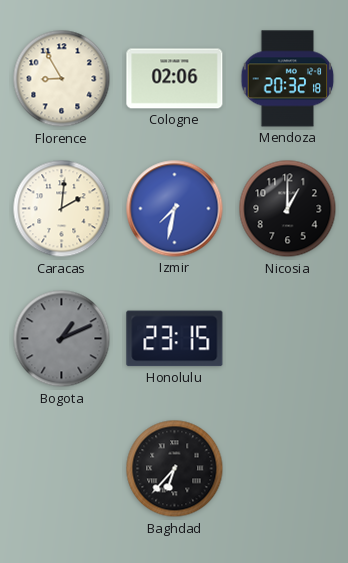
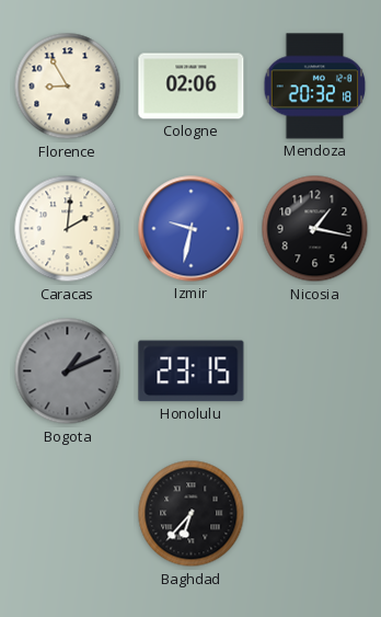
Izmir: 7:32 -> 9:32 (192, 229)
Nicosia: 1:00 -> 1:17 (315, 229)
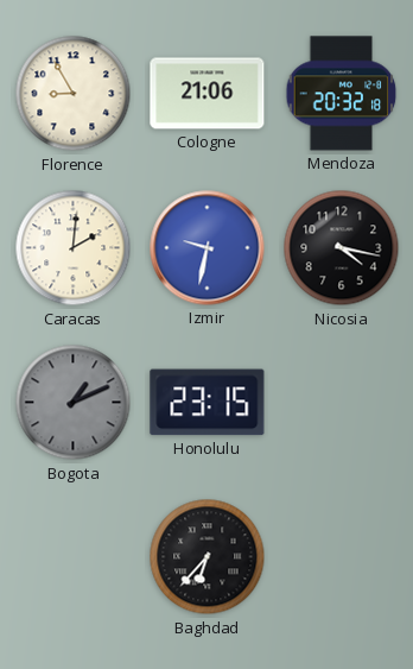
Cologne: 02:06 -> 21:06 (208, 94)
Nicosia: 1:17 -> 4:17 (342, 248)
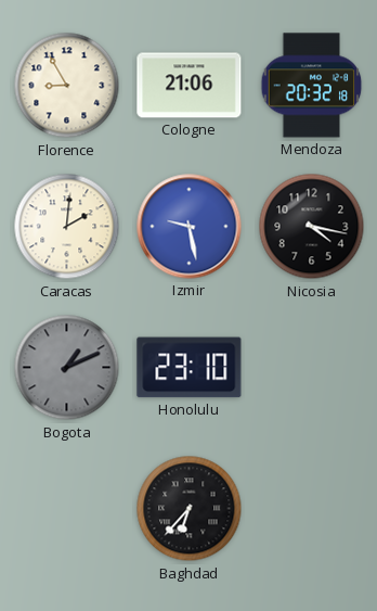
Izmir: 9:32 -> 9:28 (190, 227)
Honolulu: 23:15 -> 23:10 (190, 368)
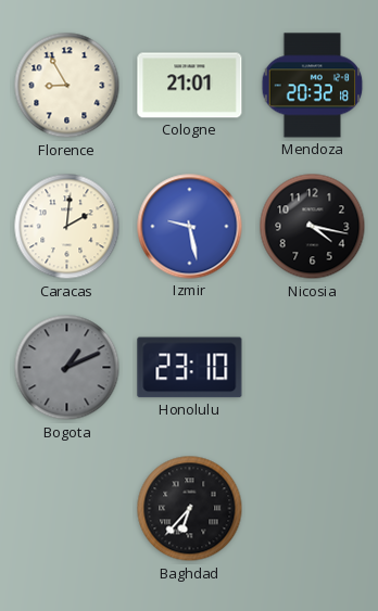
Cologne: 21:06 -> 21:01 (190, 86)
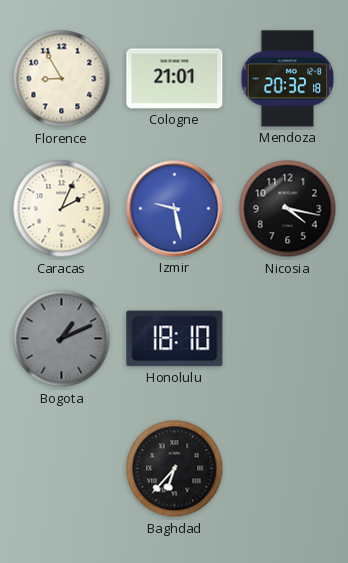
Caracas: 2:01 -> 2:04 (62, 209)
Honolulu: 23:10 -> 18:10 (175, 339)
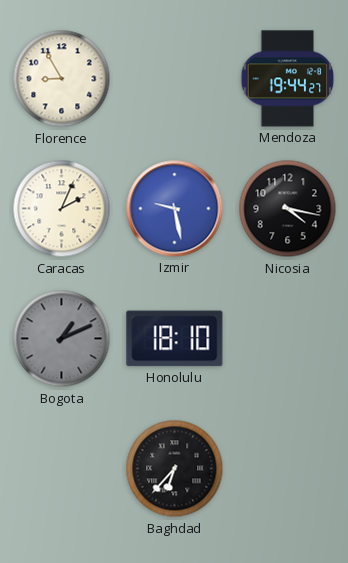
Cologne: 21:01 -> none (175, 79)
Mendoza: 20:32 -> 19:44 (288, 79)
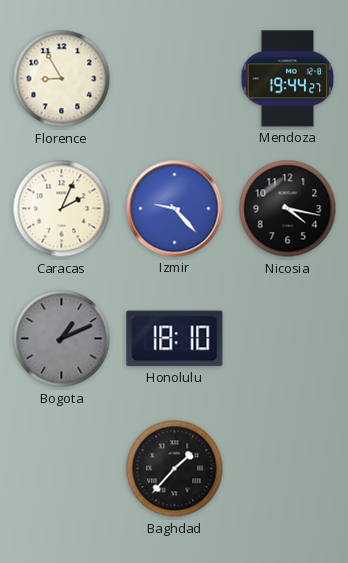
Izmir: 9:28 -> 9:23 (175, 209)
Baghdad: 6:37 -> 1:37 (175, 469)
